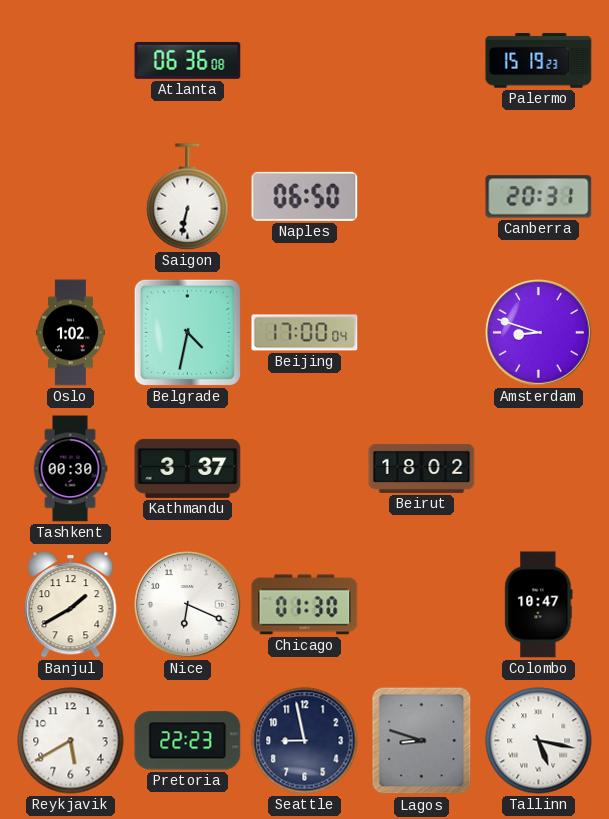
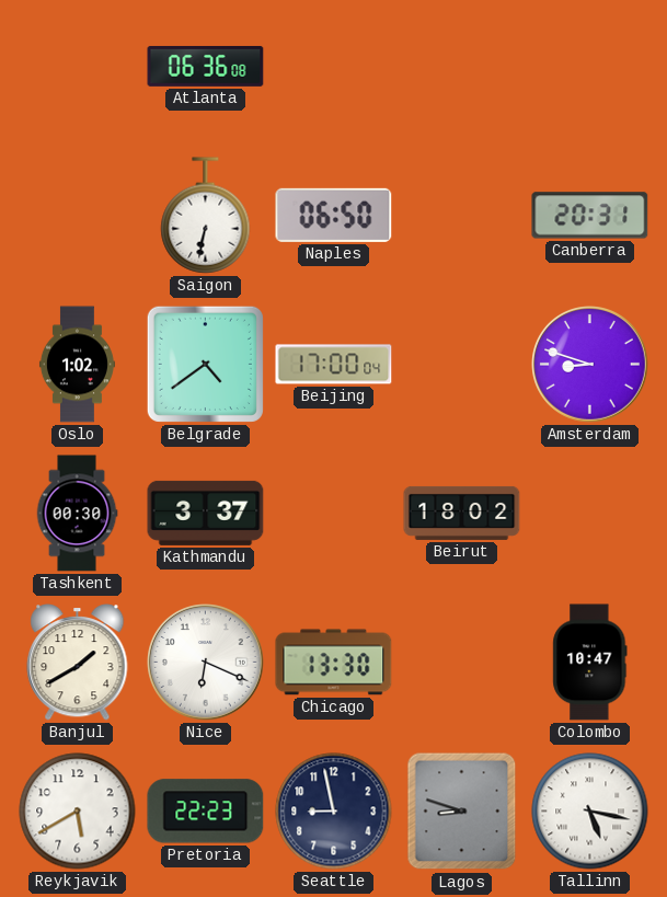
Palermo: 15:19 -> none (539, 61)
Belgrade: 4:32 -> 4:39 (205, 364)
Chicago: 01:30 -> 13:30 (334, 663)
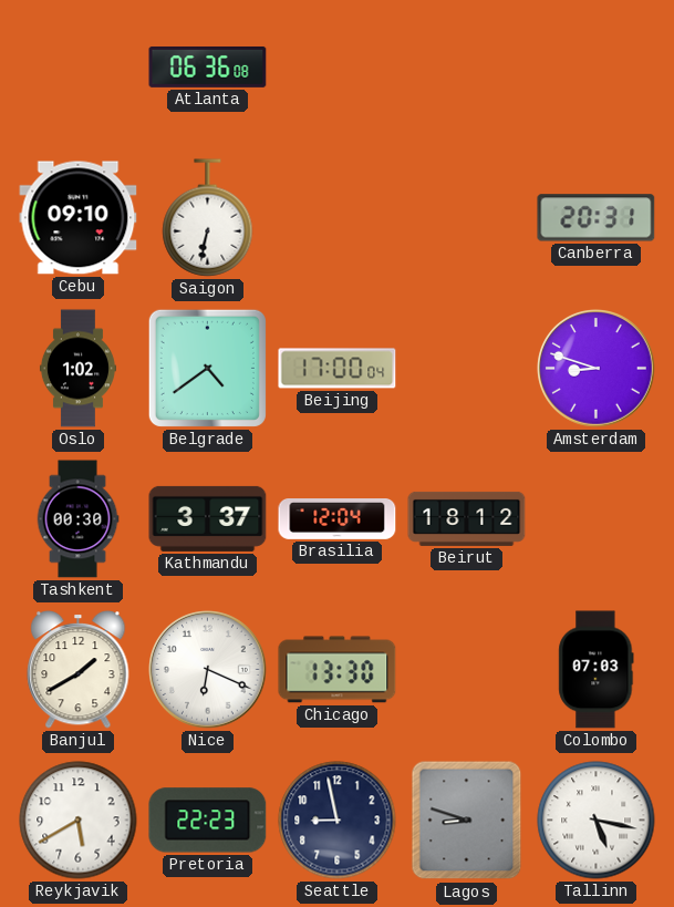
Cebu: none -> 09:10 (79, 218)
Naples: 06:50 -> none (334, 215)
Brasilia: none -> 12:04 (338, 519)
Beirut: 18:02 -> 18:12 (467, 518)
Colombo: 10:47 -> 07:03 (597, 670)
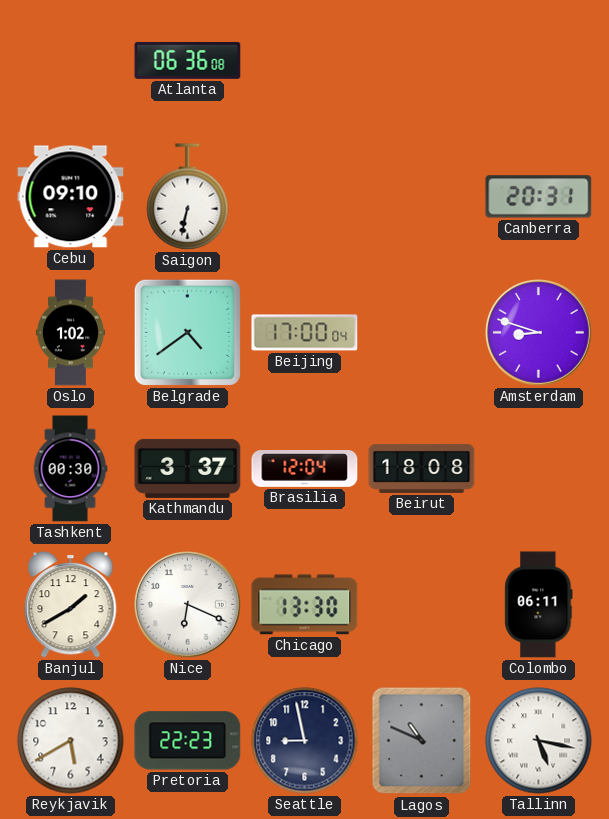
Beirut: 18:12 -> 18:08 (422, 468)
Colombo: 07:03 -> 06:11 (539, 605)
Lagos: 8:48 -> 10:49 (422, 741)
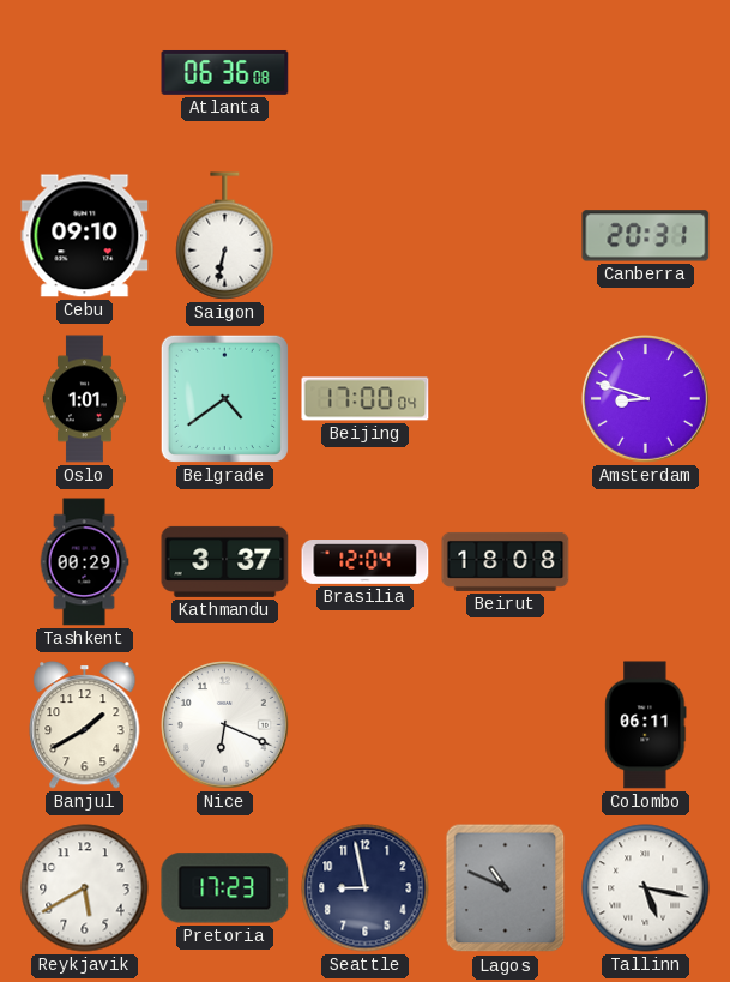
Oslo: 1:02 -> 1:01 (84, 399)
Tashkent: 00:30 -> 00:29 (84, 562)
Chicago: 13:30 -> none (305, 605)
Pretoria: 22:23 -> 17:23 (225, 888)
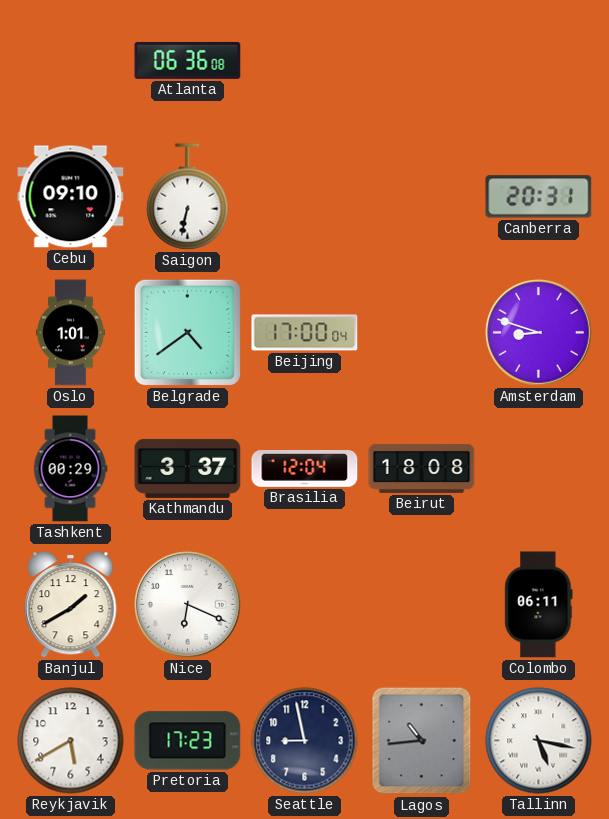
Lagos: 10:49 -> 10:44 (422, 741)
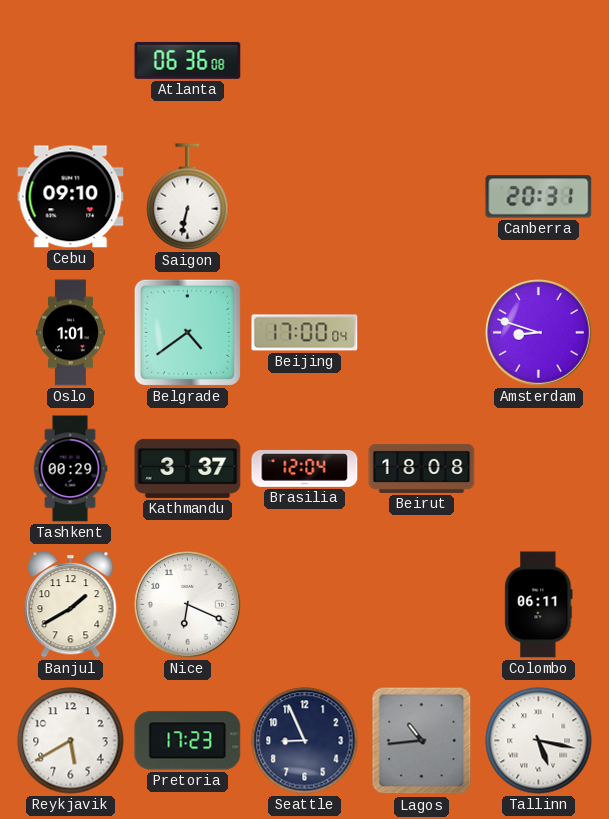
Seattle: 8:58 -> 8:56 (305, 741)
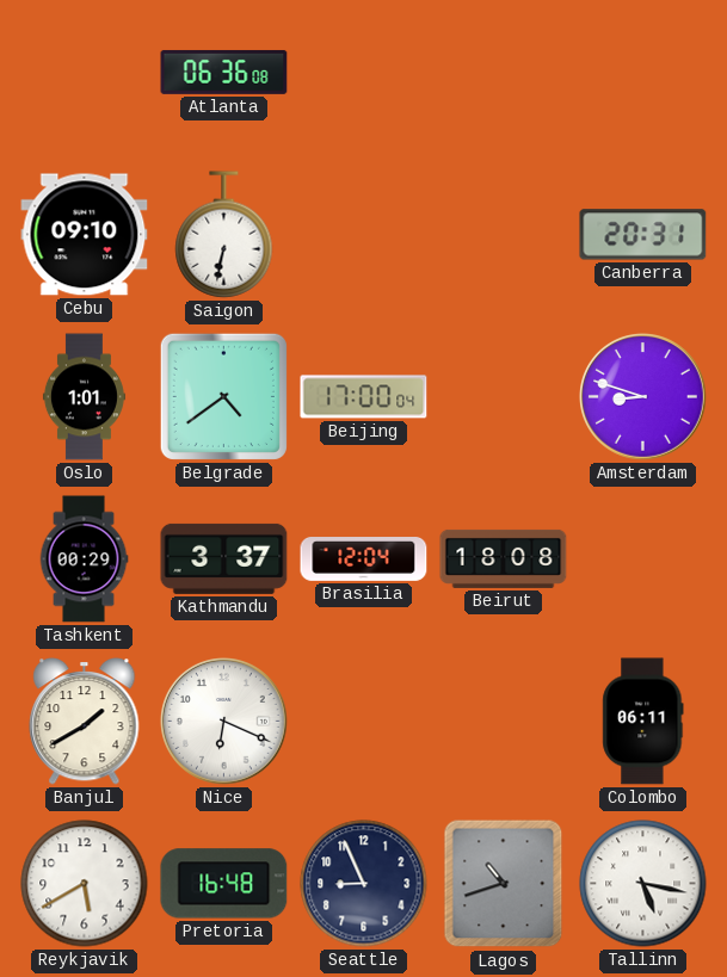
Pretoria: 17:23 -> 16:48 (224, 884)
Lagos: 10:44 -> 10:42 (504, 884)
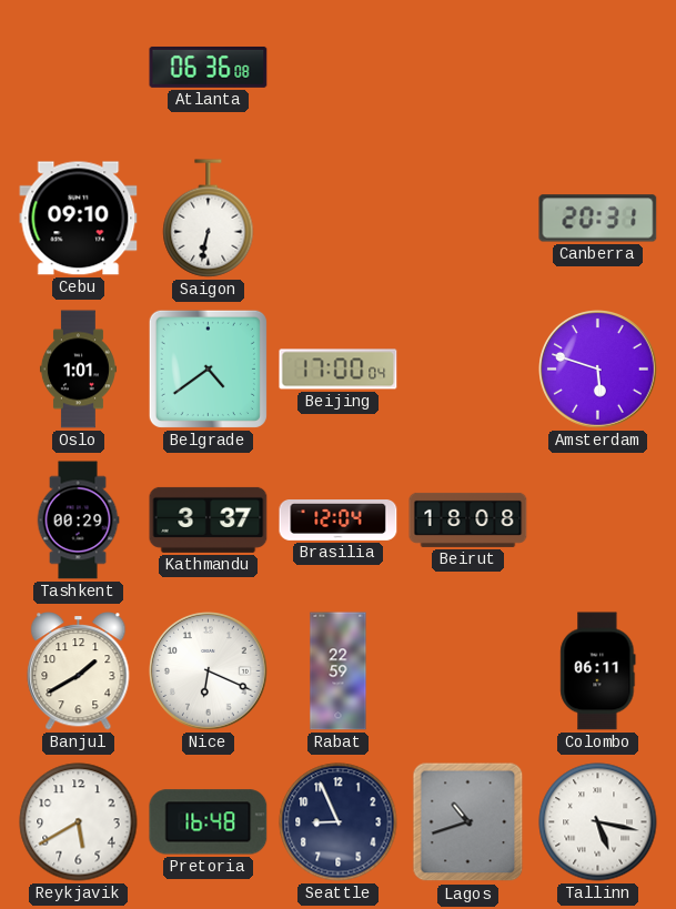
Amsterdam: 8:48 -> 5:48 (598, 370)
Rabat: none -> 22:59 (339, 671)
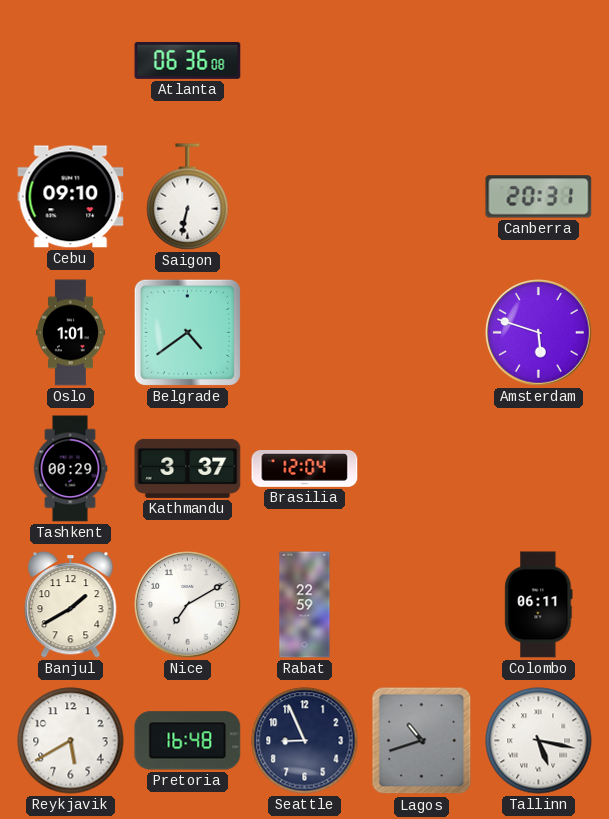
Beijing: 17:00 -> none (339, 370)
Beirut: 18:08 -> none (468, 519)
Nice: 6:19 -> 7:10 (188, 605)
